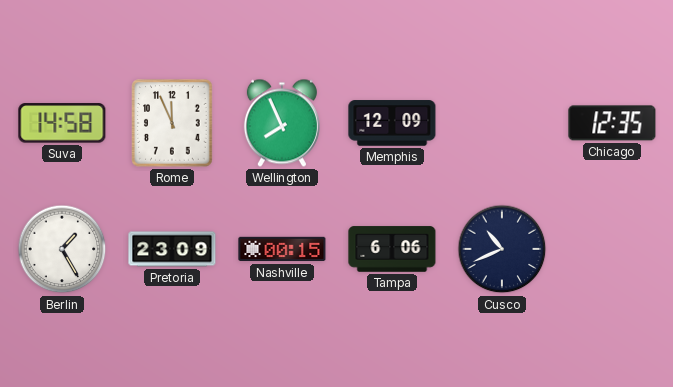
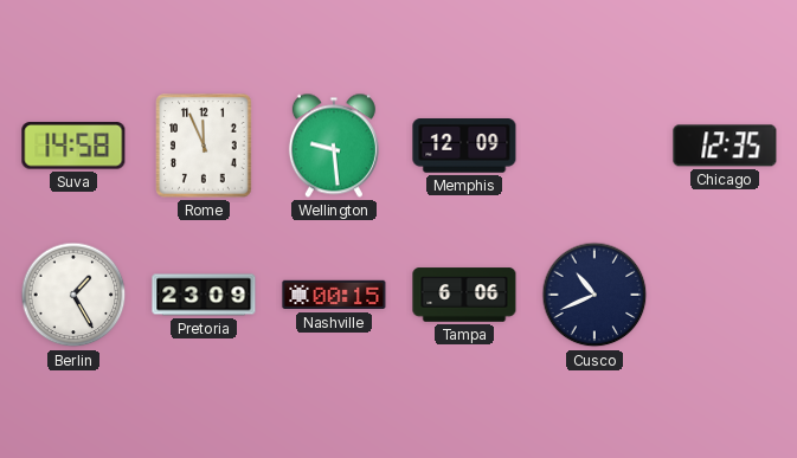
Wellington: 7:56 -> 9:29 (334, 146)
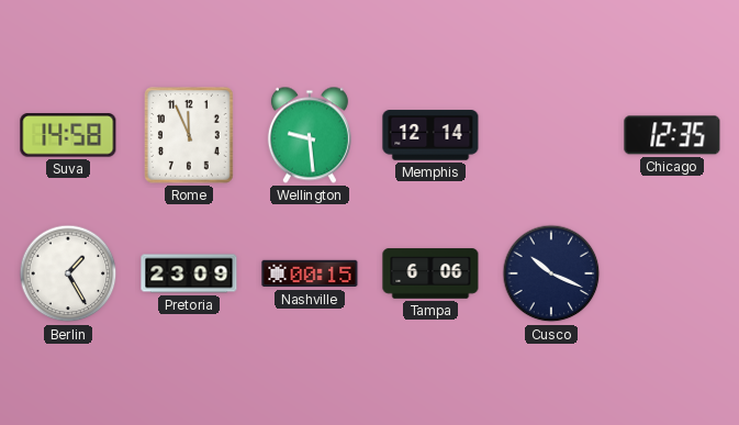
Memphis: 12:09 -> 12:14 (430, 135)
Cusco: 10:41 -> 10:19 (551, 273)
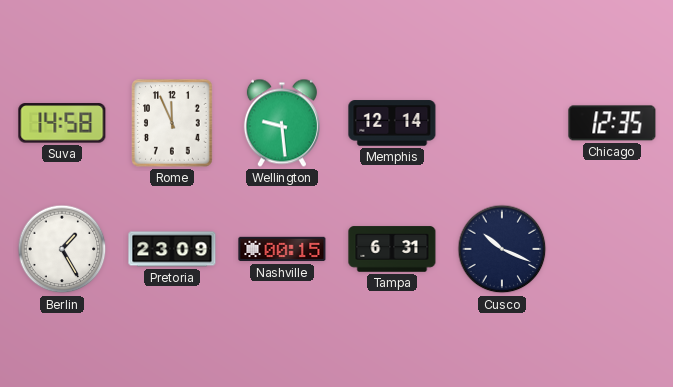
Tampa: 6:06 -> 6:31 (392, 249)
